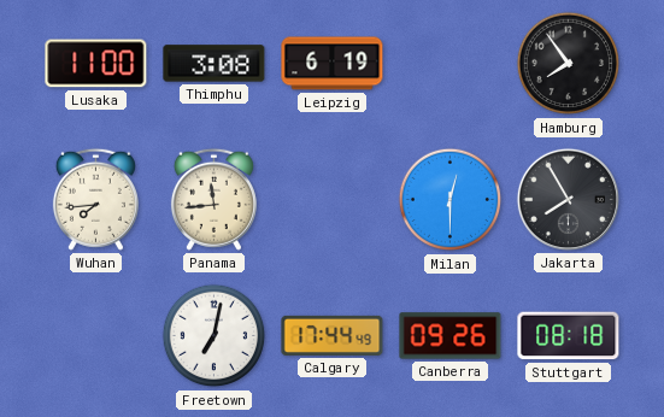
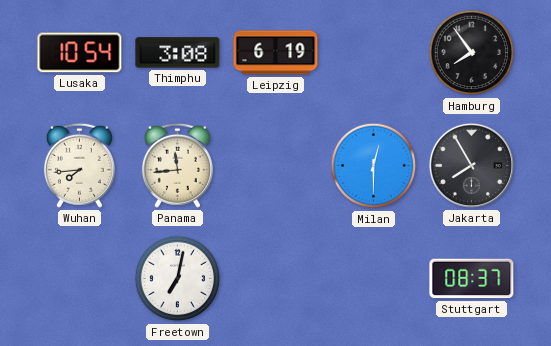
Lusaka: 11:00 -> 10:54 (80, 53)
Calgary: 17:44 -> none (333, 335)
Canberra: 09:26 -> none (451, 336)
Stuttgart: 08:18 -> 08:37 (472, 279)
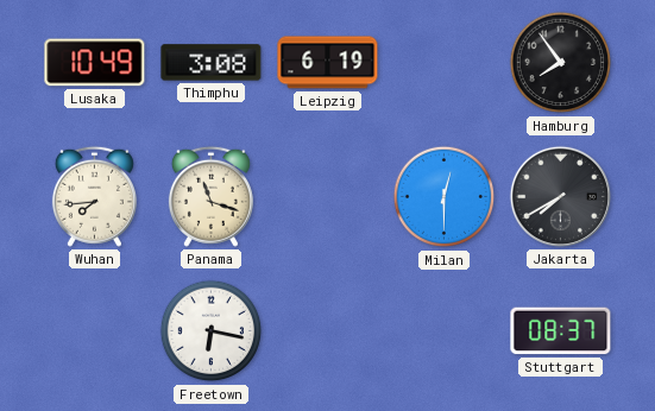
Lusaka: 10:54 -> 10:49 (95, 63)
Panama: 11:44 -> 11:18 (210, 196)
Jakarta: 7:55 -> 7:40 (560, 196)
Freetown: 7:02 -> 6:17 (212, 331)
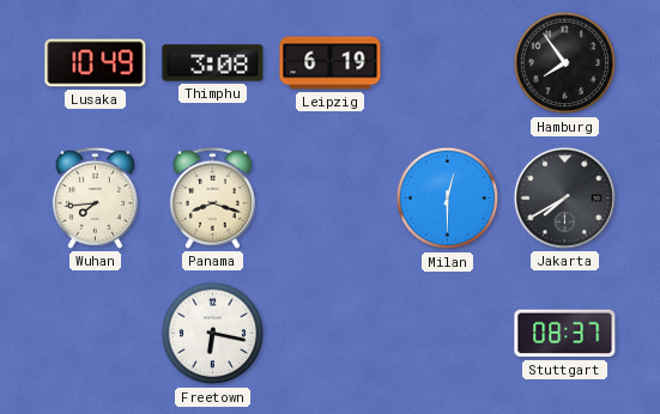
Panama: 11:18 -> 8:18 (212, 197)
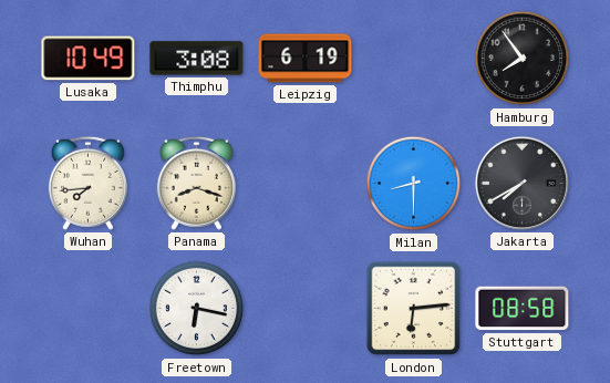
Milan: 12:30 -> 8:30 (414, 184)
London: none -> 6:14 (414, 309)
Stuttgart: 08:37 -> 08:58 (523, 309)
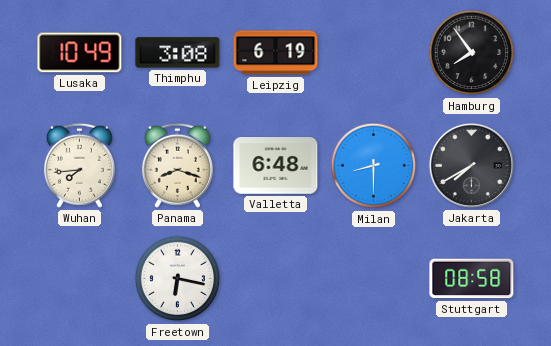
Valletta: none -> 6:48 (276, 166)
London: 6:14 -> none (414, 309)
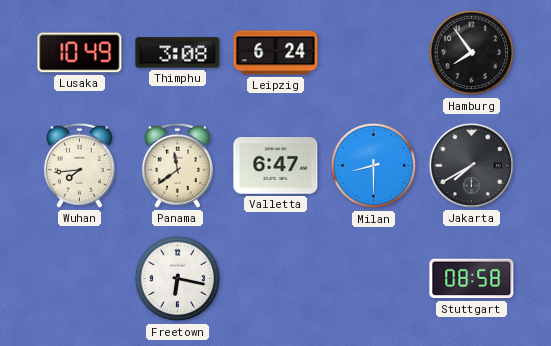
Leipzig: 6:19 -> 6:24 (276, 53)
Panama: 8:18 -> 11:39 (177, 165)
Valletta: 6:48 -> 6:47 (276, 166)
